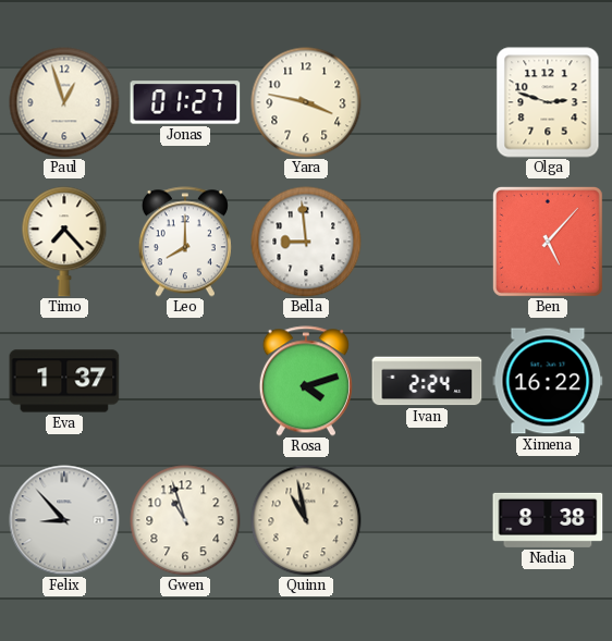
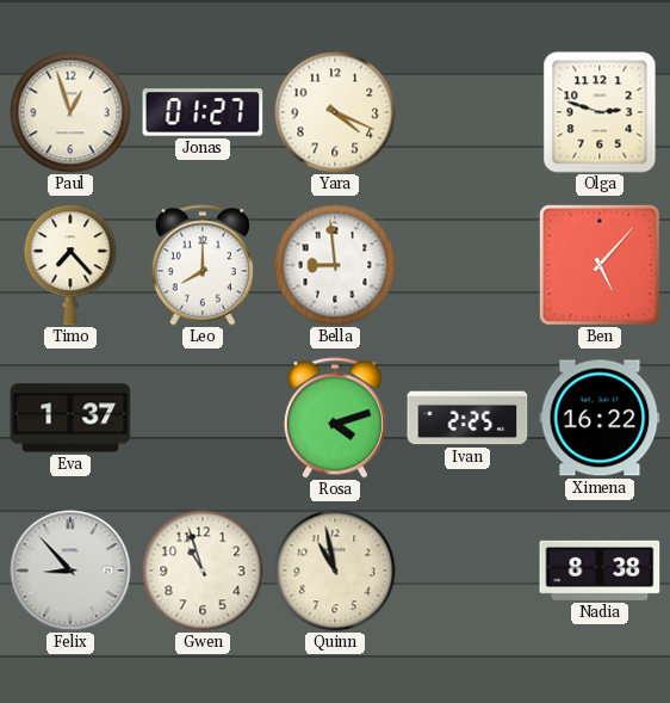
Yara: 3:47 -> 4:19 (335, 112)
Ivan: 2:24 -> 2:25 (467, 418)
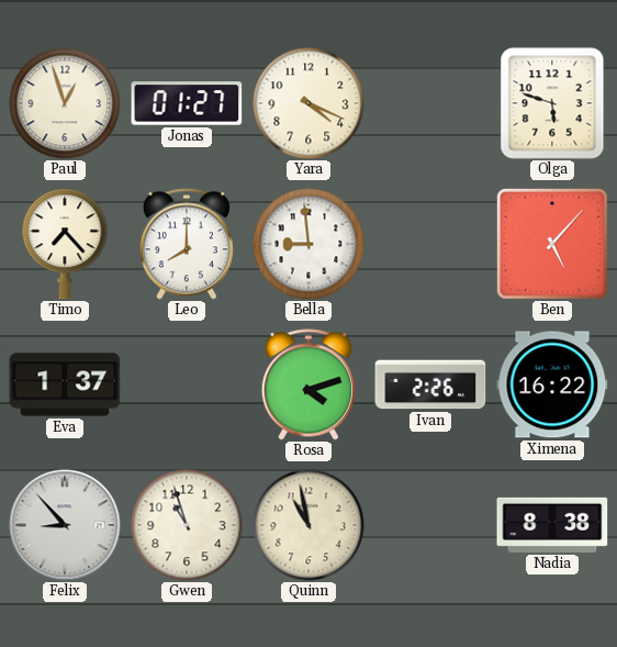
Olga: 2:48 -> 5:48 (552, 103)
Ivan: 2:25 -> 2:26 (430, 384)
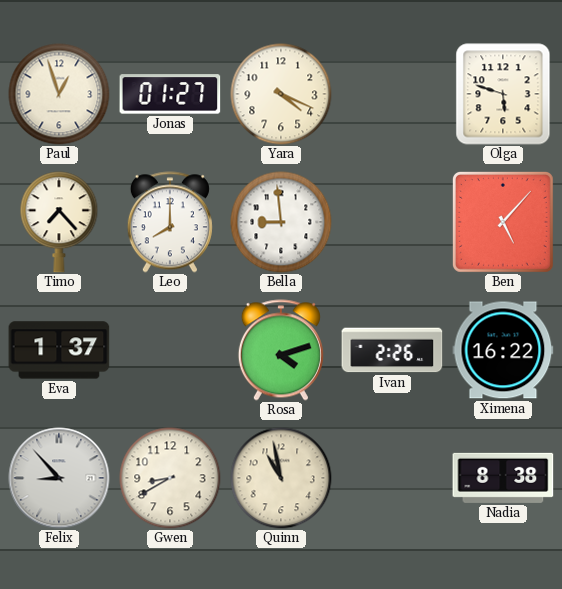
Gwen: 10:57 -> 8:40 (170, 478)
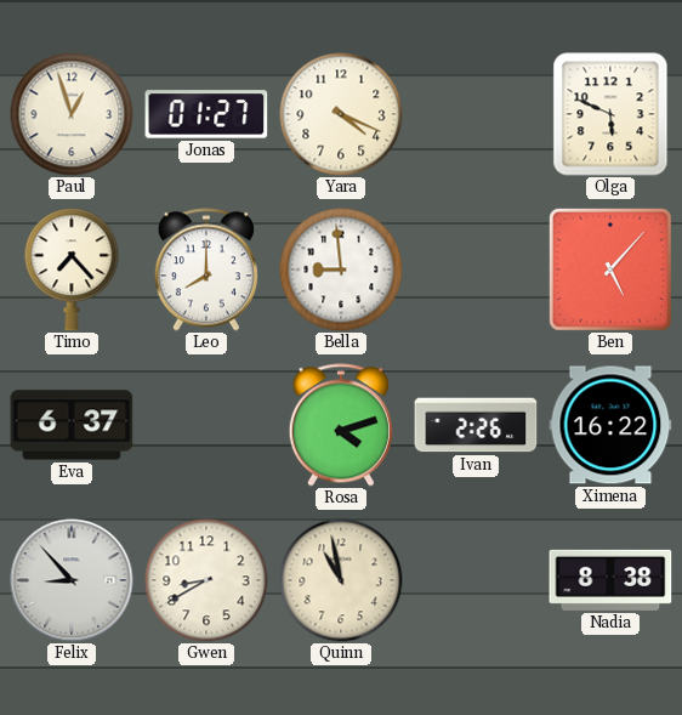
Olga: 5:48 -> 5:49 (610, 114)
Eva: 1:37 -> 6:37 (72, 425)
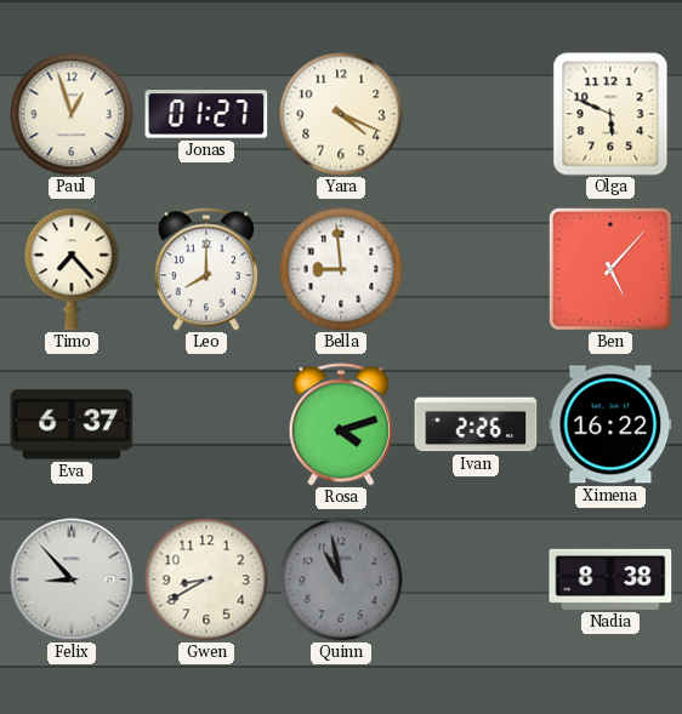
Quinn dial: cream -> grey (341, 579)
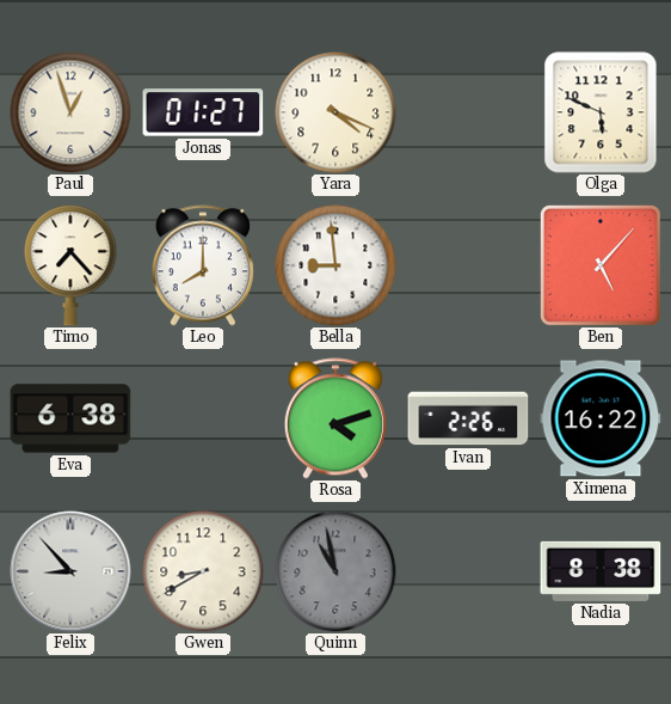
Eva: 6:37 -> 6:38 (70, 418)
